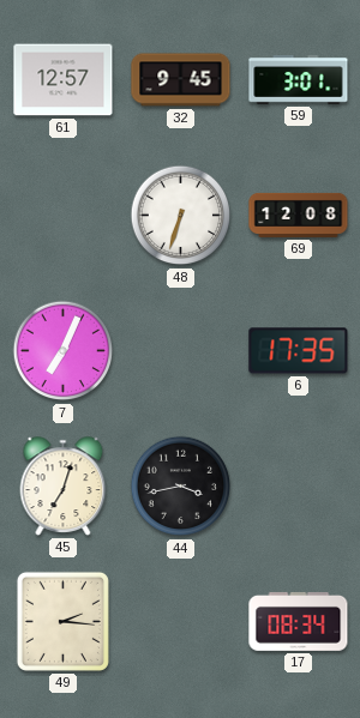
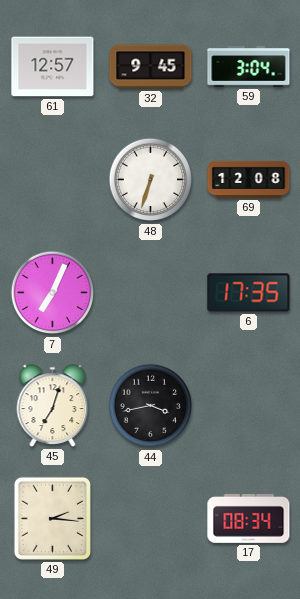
59: 3:01 -> 3:04 (249, 67)
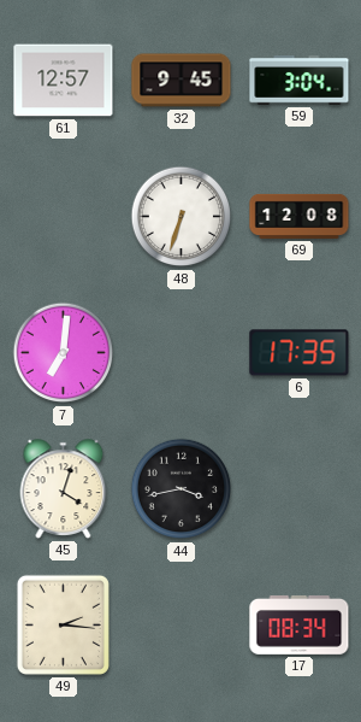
7: 7:04 -> 7:01 (64, 353)
45: 7:03 -> 4:03 (64, 489)
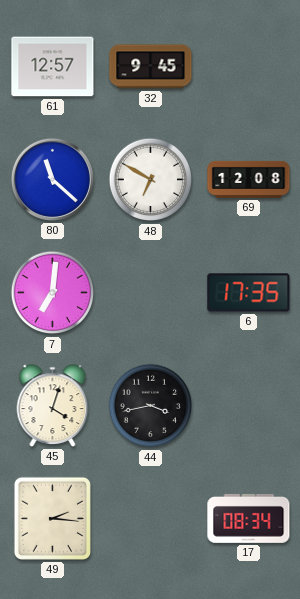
59: 3:04 -> none (300, 81)
80: none -> 11:22 (52, 179)
48: 6:33 -> 6:50 (151, 180)
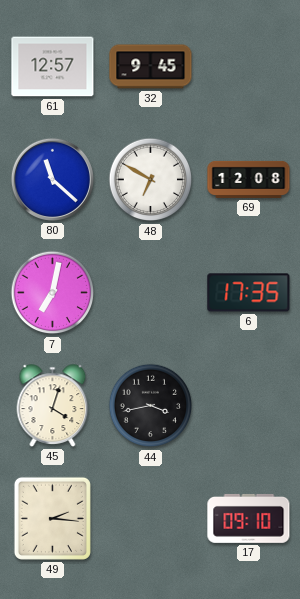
7: 7:01 -> 7:02 (53, 293)
17: 08:34 -> 09:10 (249, 518)
